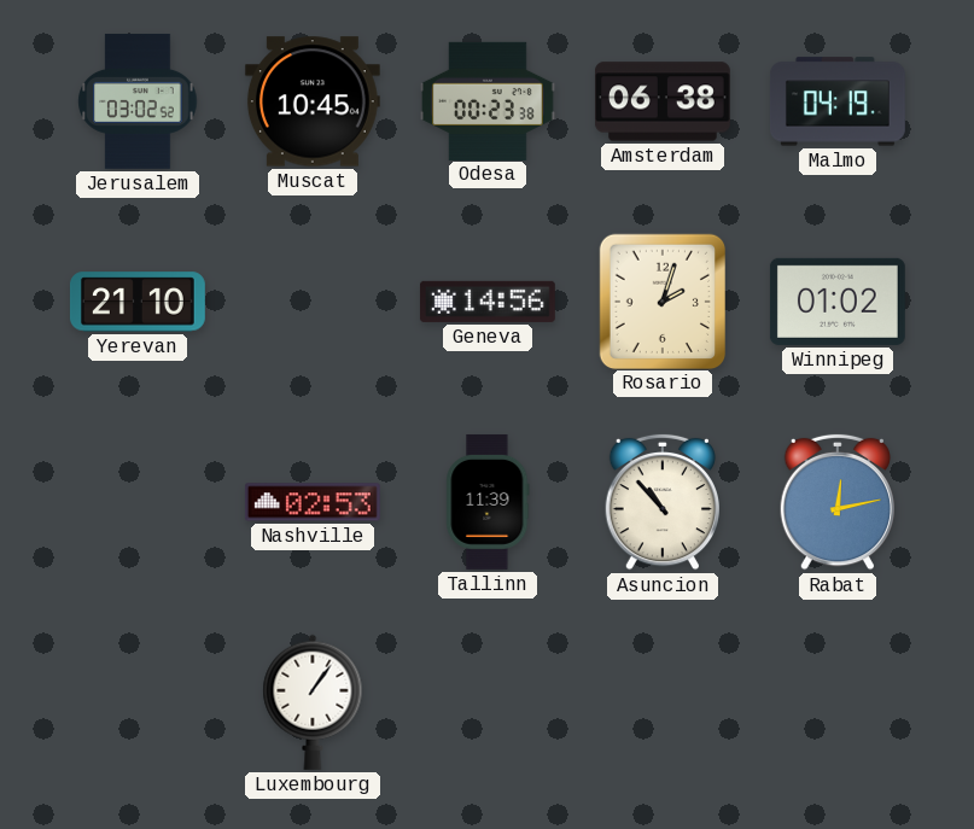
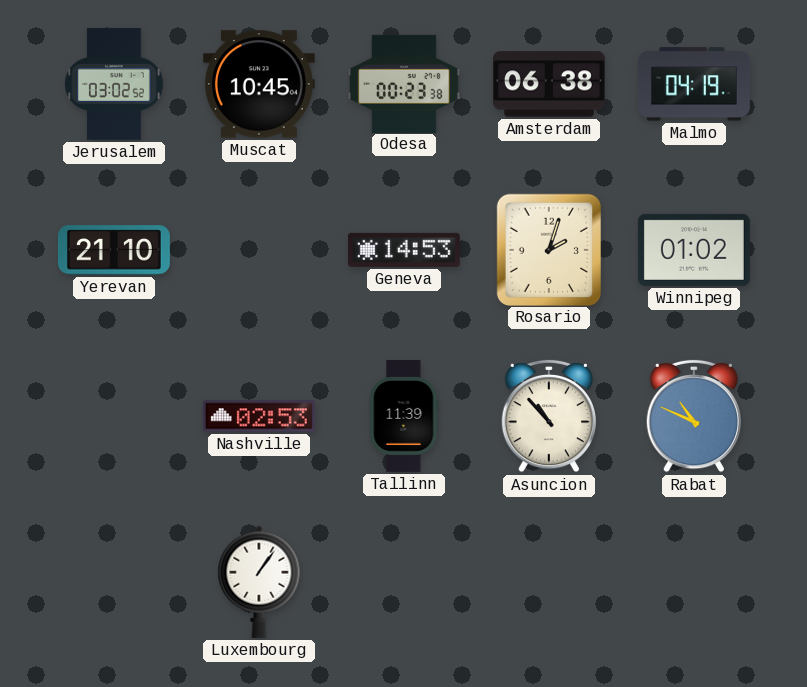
Geneva: 14:56 -> 14:53 (404, 250)
Rabat: 12:13 -> 10:49 (693, 416)
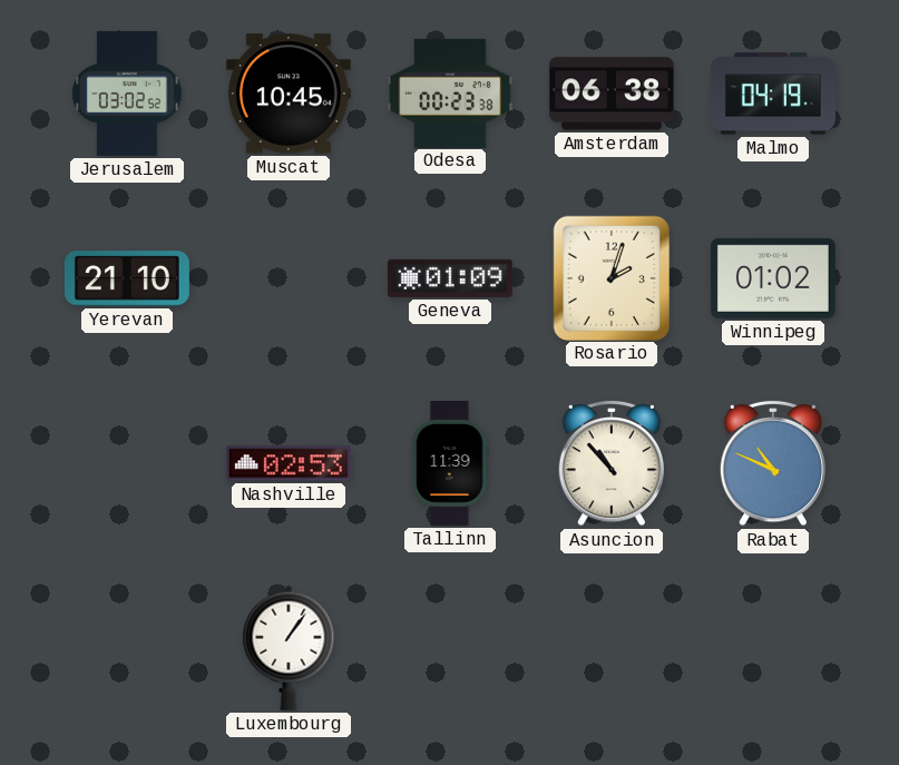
Geneva: 14:53 -> 01:09 (450, 278)
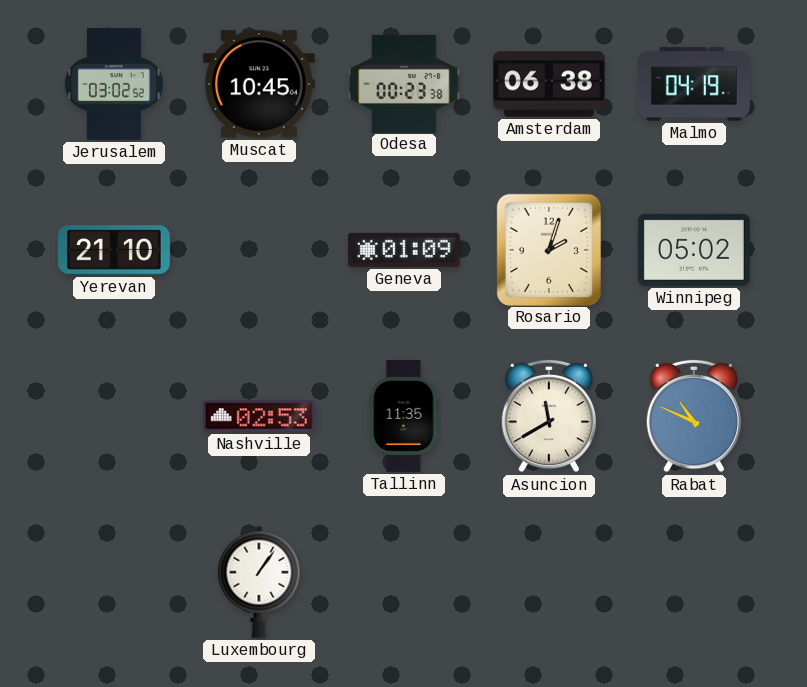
Winnipeg: 01:02 -> 05:02 (694, 250)
Tallinn: 11:39 -> 11:35 (404, 416)
Asuncion: 10:53 -> 11:40 (548, 416)
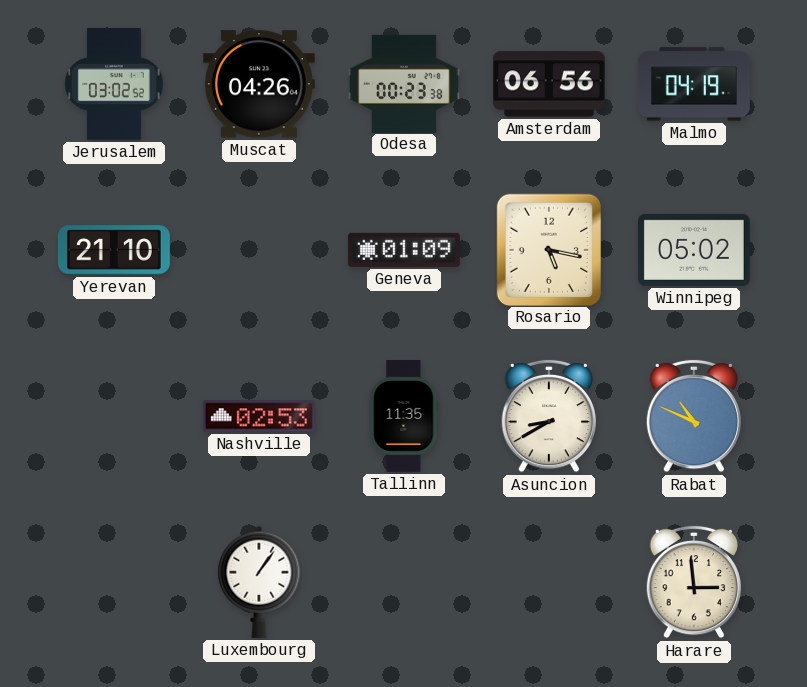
Muscat: 10:45 -> 04:26 (259, 84)
Amsterdam: 06:38 -> 06:56 (549, 84)
Rosario: 2:03 -> 5:17 (548, 249)
Asuncion: 11:40 -> 8:40 (548, 416)
Harare: none -> 2:59 (693, 582)
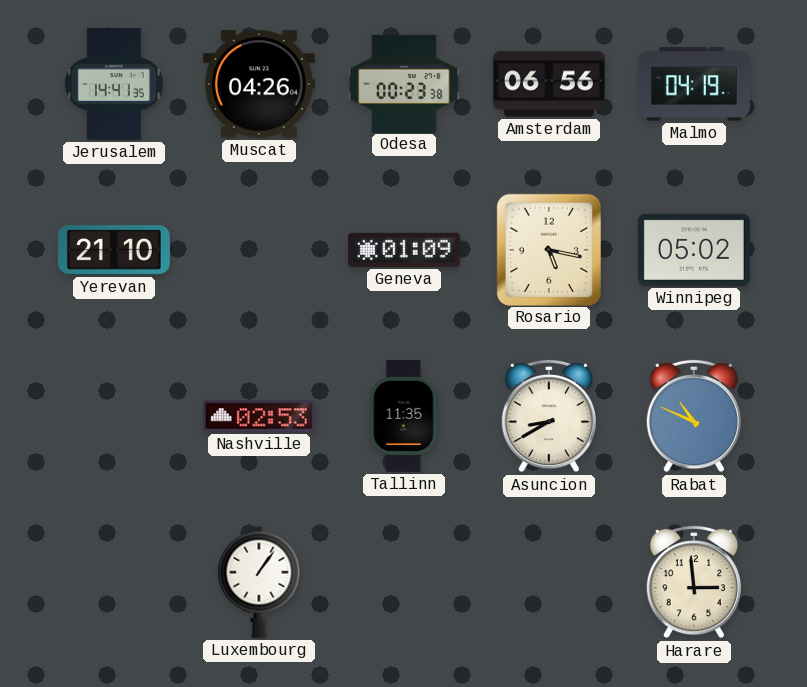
Jerusalem: 03:02 -> 14:41 (114, 84)
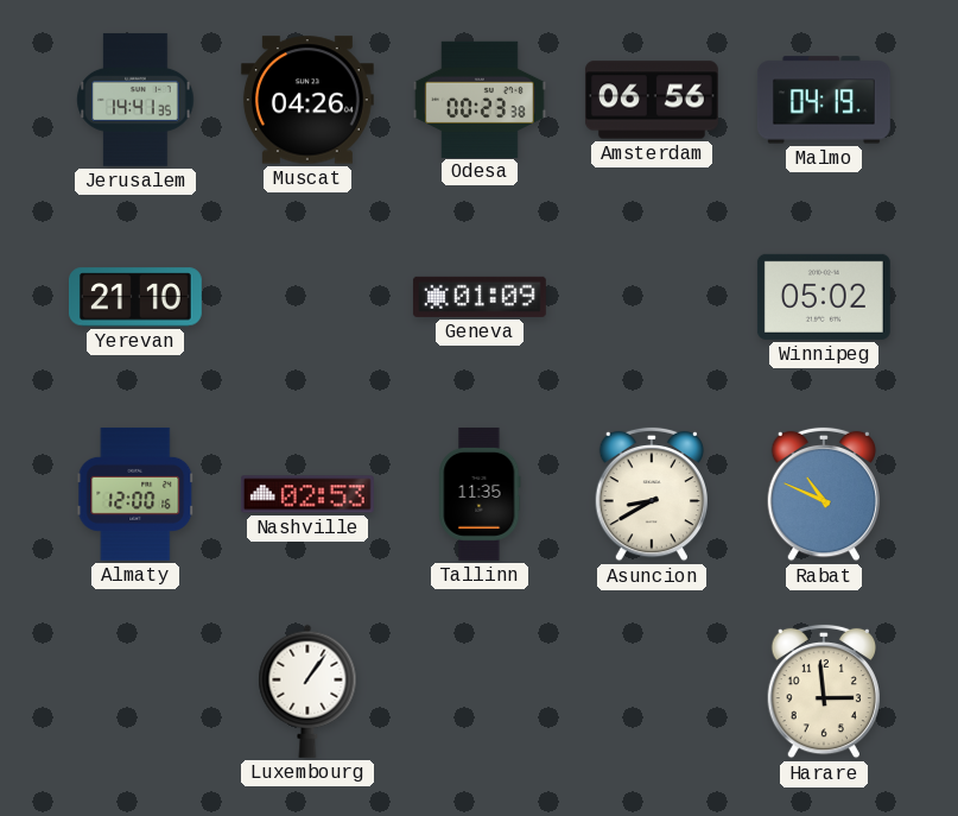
Rosario: 5:17 -> none (548, 249)
Almaty: none -> 12:00 (135, 494)
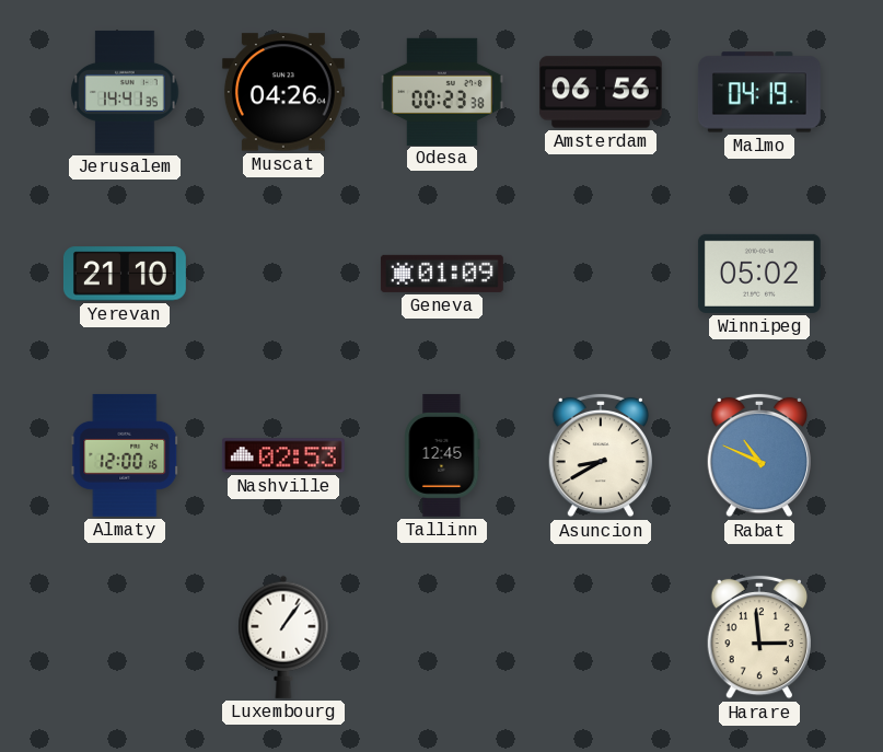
Tallinn: 11:35 -> 12:45 (442, 455)
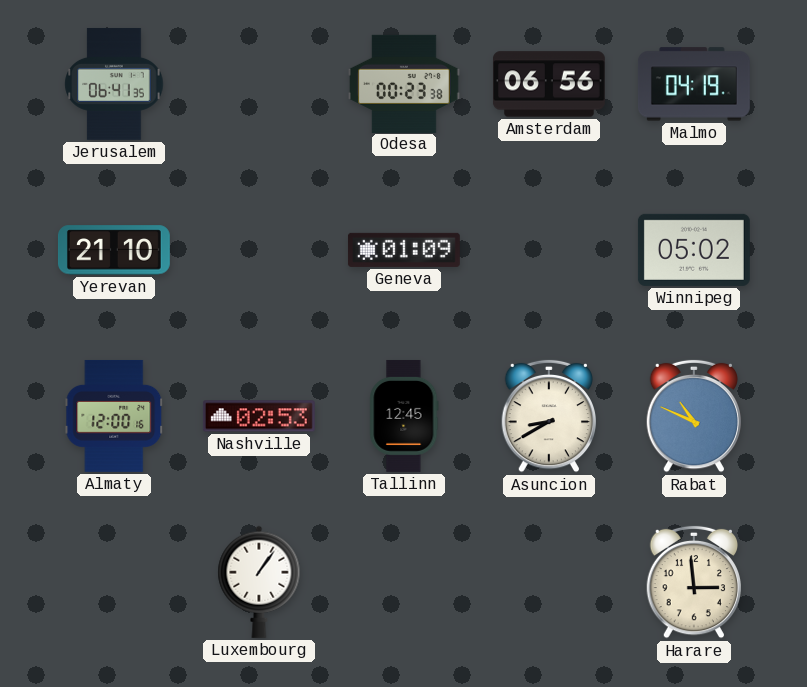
Jerusalem: 14:41 -> 06:41 (114, 84)
Muscat: 04:26 -> none (283, 92)
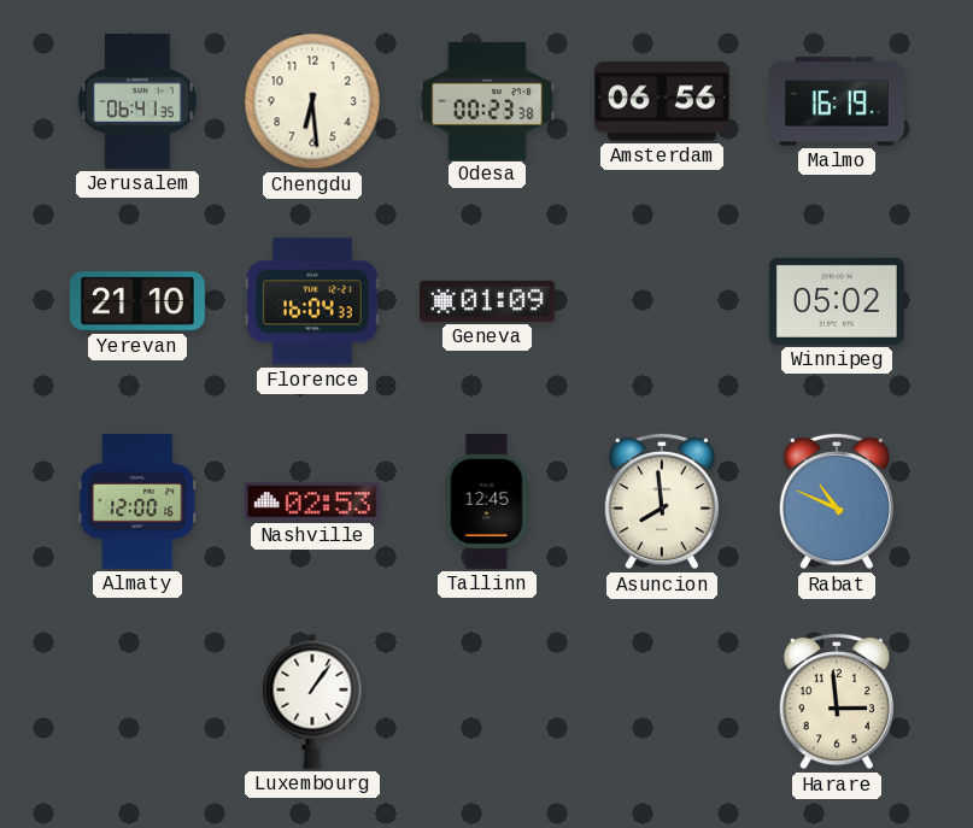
Chengdu: none -> 6:29 (312, 101)
Malmo: 04:19 -> 16:19 (837, 101)
Florence: none -> 16:04 (312, 301)
Asuncion: 8:40 -> 7:59 (661, 501)
